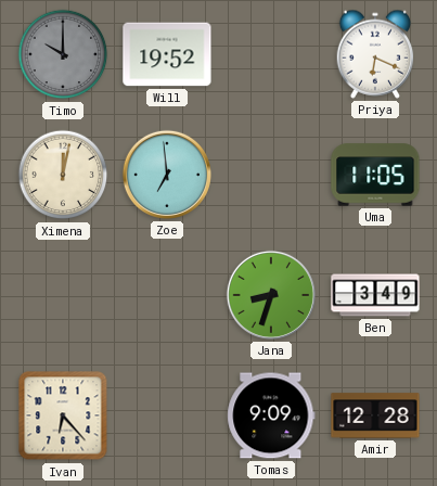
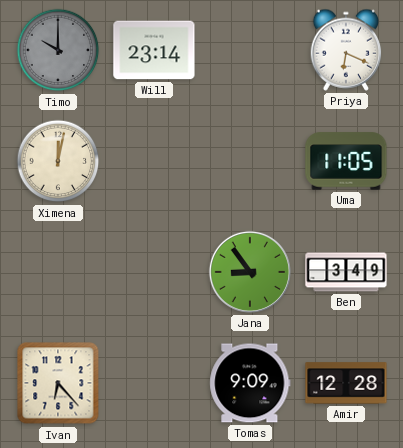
Will: 19:52 -> 23:14 (154, 50)
Zoe: 6:59 -> none (167, 175)
Jana: 8:33 -> 8:54 (250, 272)
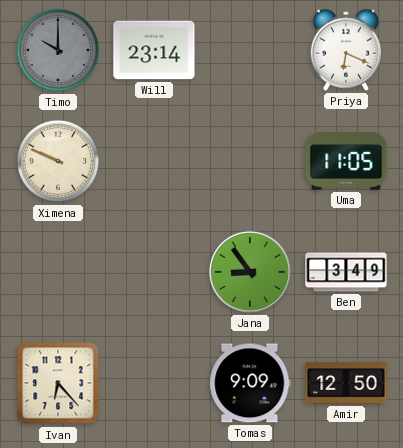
Ximena: 12:02 -> 9:49 (58, 161)
Amir: 12:28 -> 12:50 (346, 383)
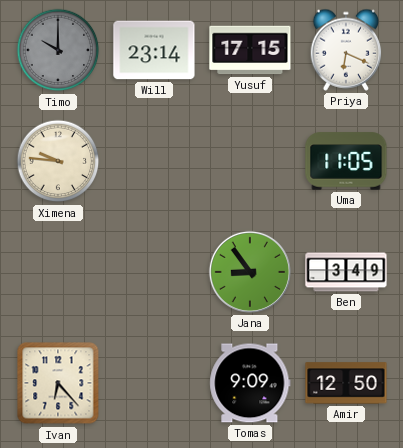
Yusuf: none -> 17:15 (250, 50)
Ximena: 9:49 -> 9:46 (58, 161)
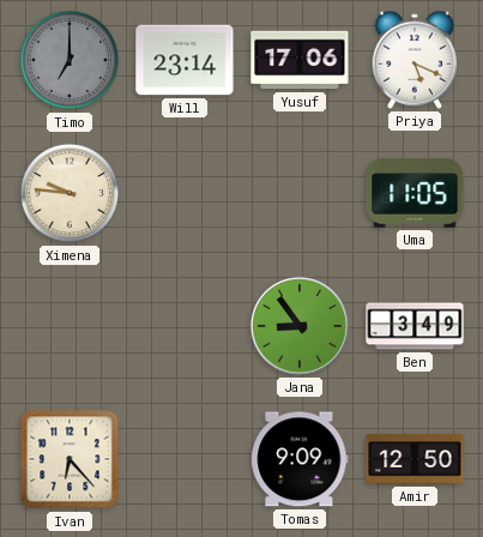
Timo: 10:00 -> 7:00 (70, 60)
Yusuf: 17:15 -> 17:06 (300, 60)
Priya: 6:19 -> 5:19 (415, 60)
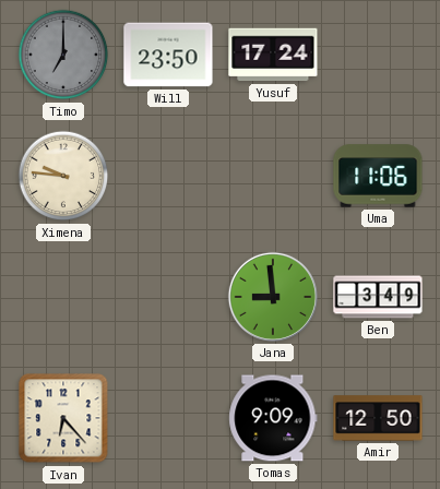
Will: 23:14 -> 23:50 (168, 55)
Yusuf: 17:06 -> 17:24 (273, 55)
Priya: 5:19 -> none (415, 60)
Uma: 11:05 -> 11:06 (378, 176)
Jana: 8:54 -> 8:59 (273, 297)
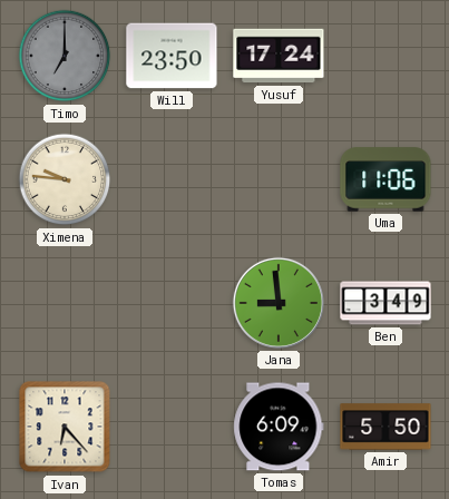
Tomas: 9:09 -> 6:09 (279, 427)
Amir: 12:50 -> 5:50 (385, 427)
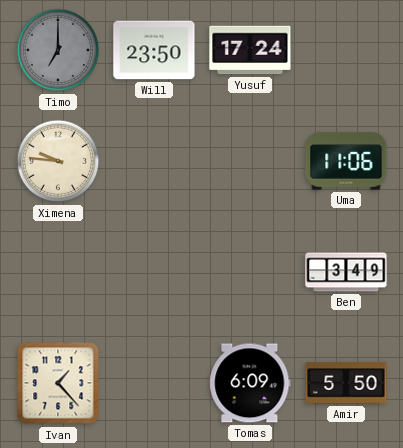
Jana: 8:59 -> none (279, 303)
Ivan: 6:23 -> 1:23 (58, 383)
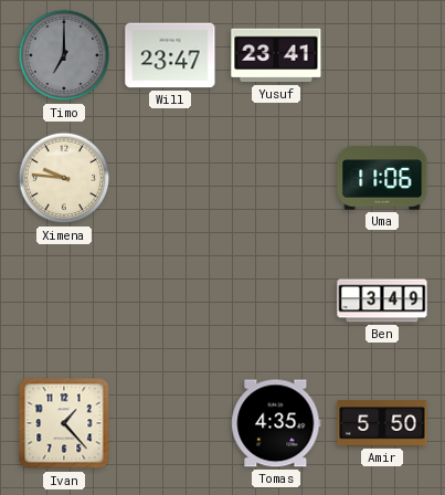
Will: 23:50 -> 23:47 (170, 55)
Yusuf: 17:24 -> 23:41 (276, 55)
Tomas: 6:09 -> 4:35 (276, 423)
